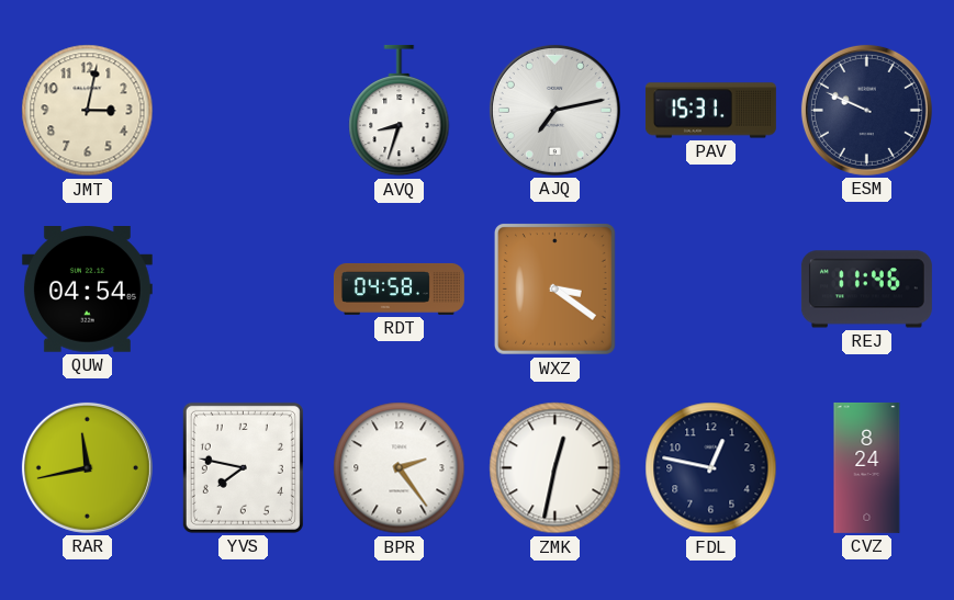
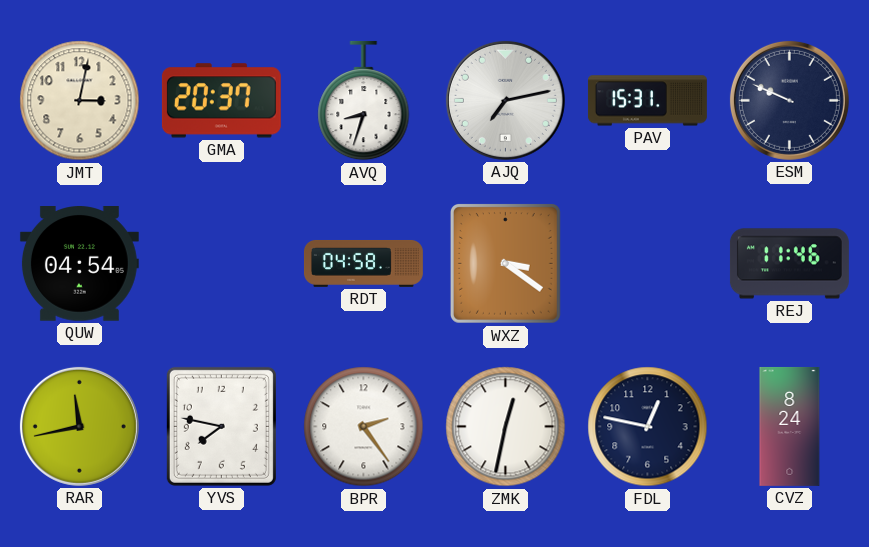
GMA: none -> 20:37 (221, 101)
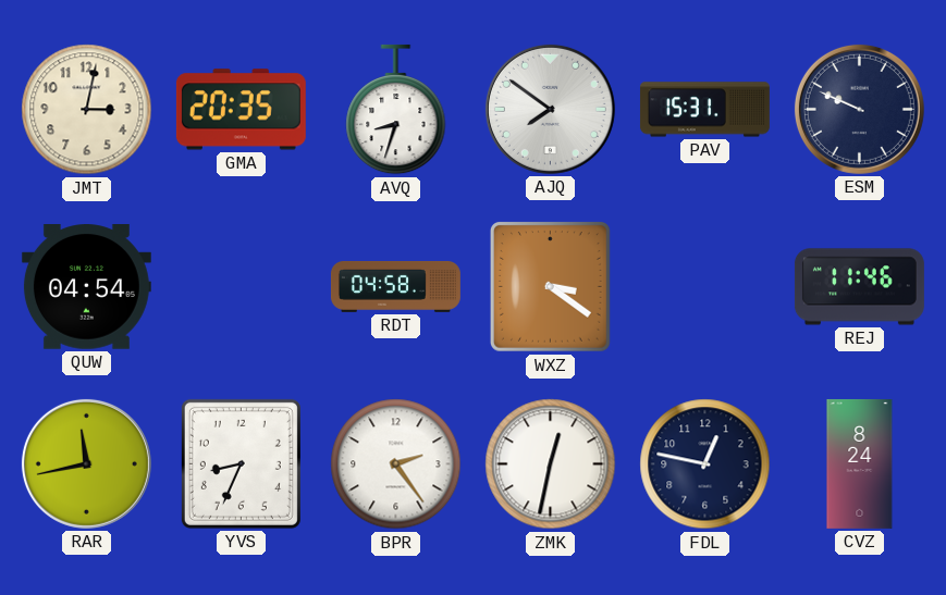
GMA: 20:37 -> 20:35 (241, 110)
AJQ: 7:13 -> 7:51 (550, 109)
YVS: 7:47 -> 8:34 (241, 463)
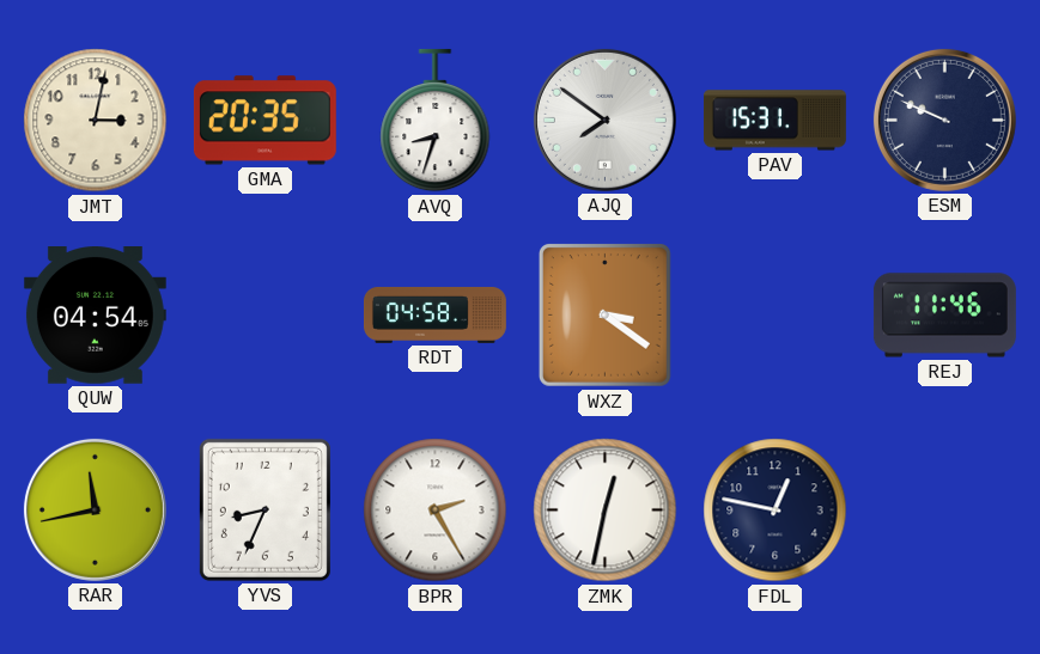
BPR: 2:24 -> 2:25 (436, 511)
CVZ: 8:24 -> none (860, 463)
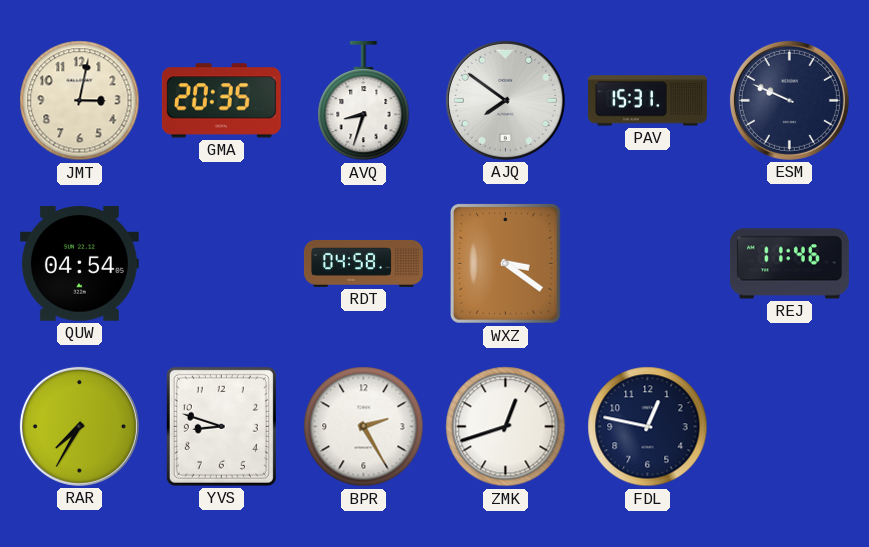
RAR: 11:43 -> 7:35 (79, 426)
YVS: 8:34 -> 8:48 (221, 426)
ZMK: 12:32 -> 12:42 (506, 427)
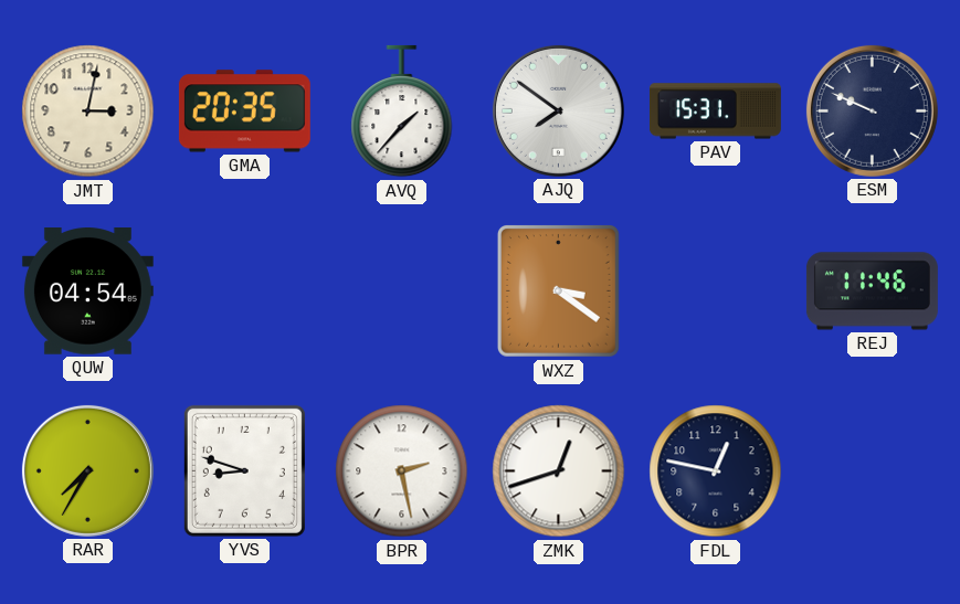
AVQ: 8:33 -> 1:37 (402, 112)
RDT: 04:58 -> none (363, 263)
BPR: 2:25 -> 2:28 (402, 471)
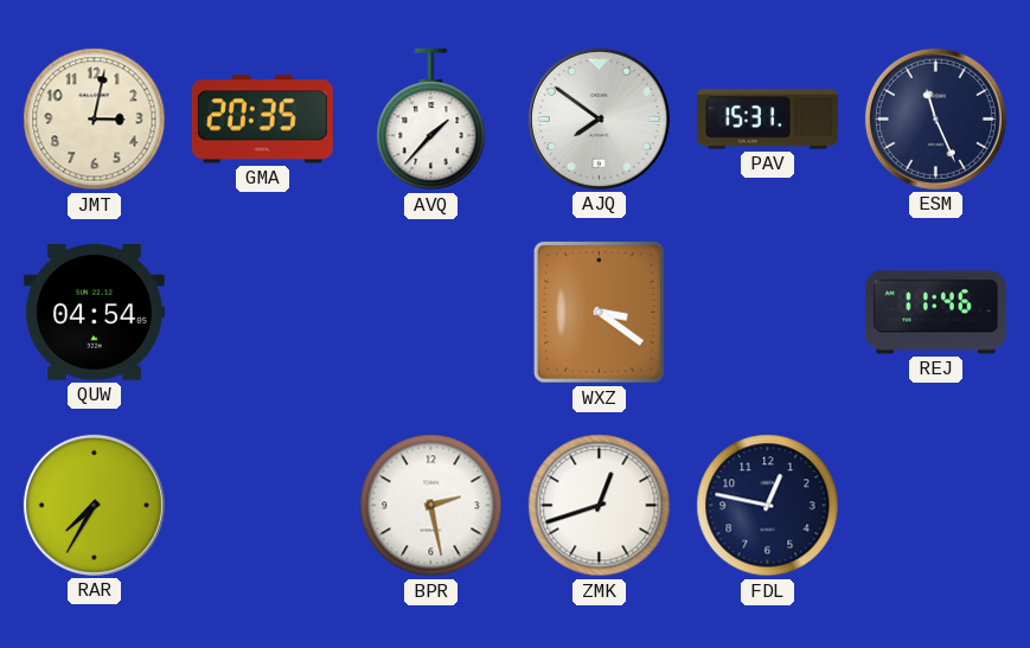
ESM: 9:49 -> 11:26 (935, 118)
YVS: 8:48 -> none (244, 470)
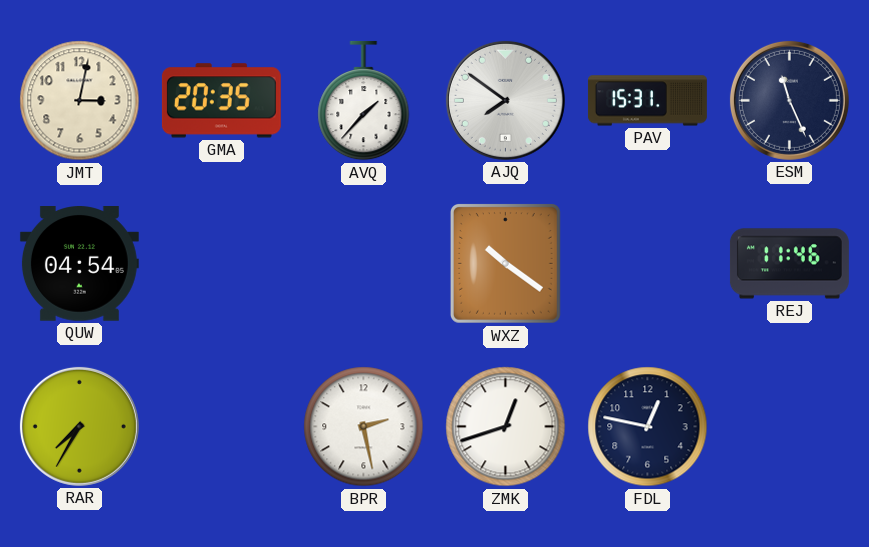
WXZ: 3:21 -> 10:21 (505, 264)
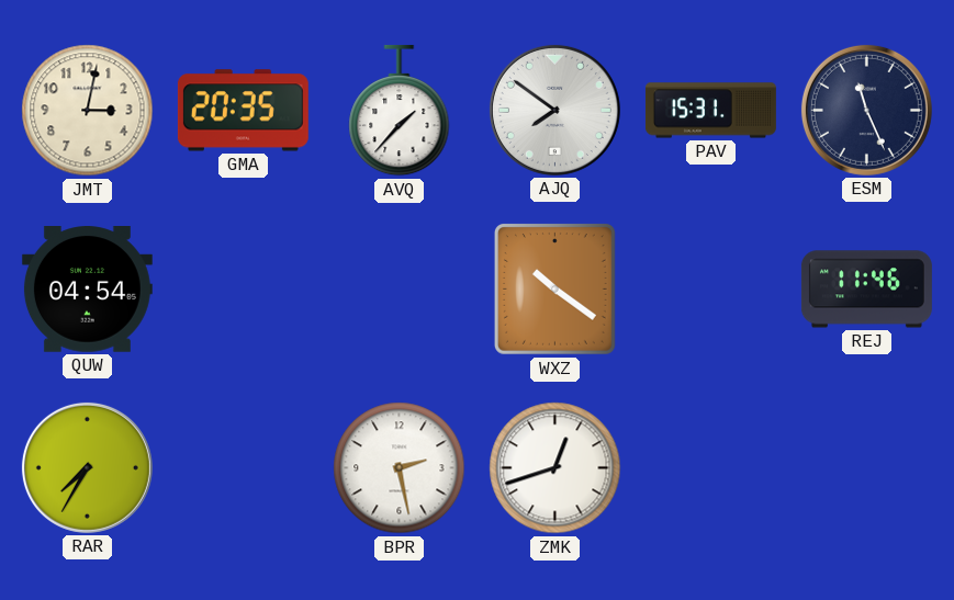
FDL: 12:47 -> none (648, 427)
